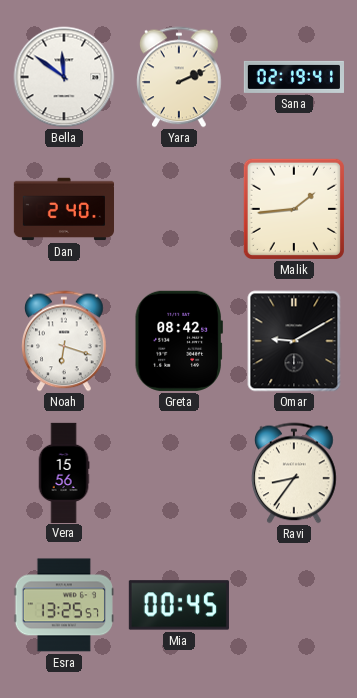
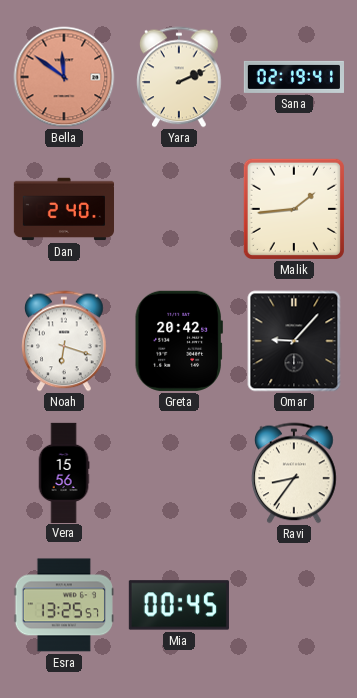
Bella dial: white -> salmon (64, 77)
Greta: 08:42 -> 20:42 (179, 341)
Omar: 9:10 -> 9:07 (294, 341)
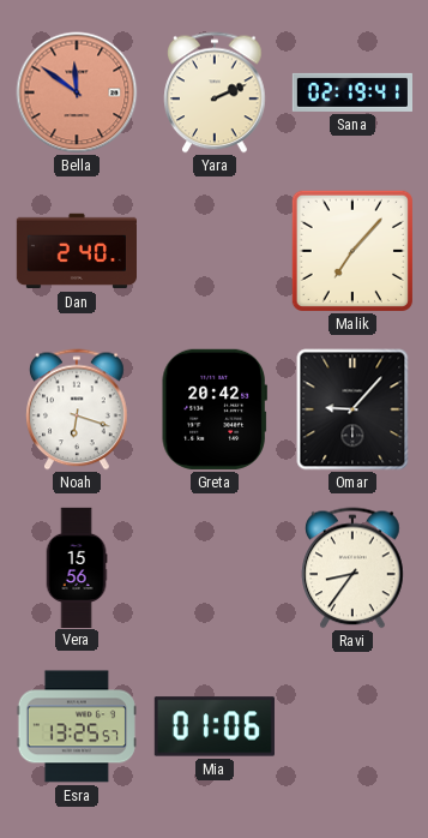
Malik: 1:44 -> 7:07 (352, 251)
Mia: 00:45 -> 01:06 (215, 726)
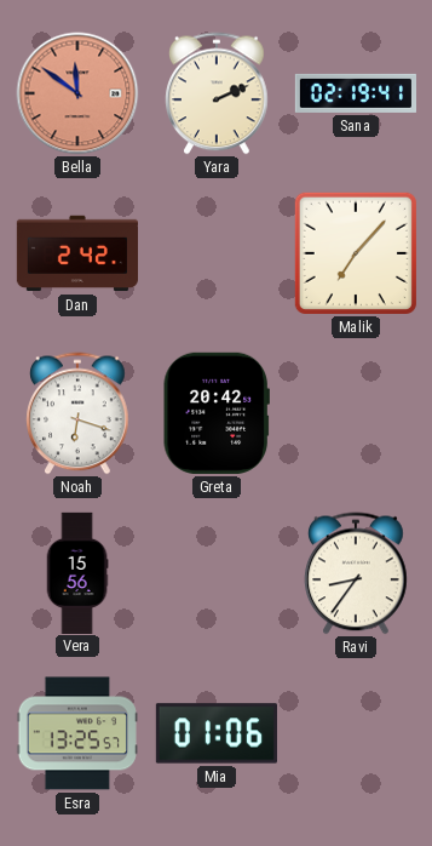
Dan: 2:40 -> 2:42 (76, 253)
Omar: 9:07 -> none (352, 409)
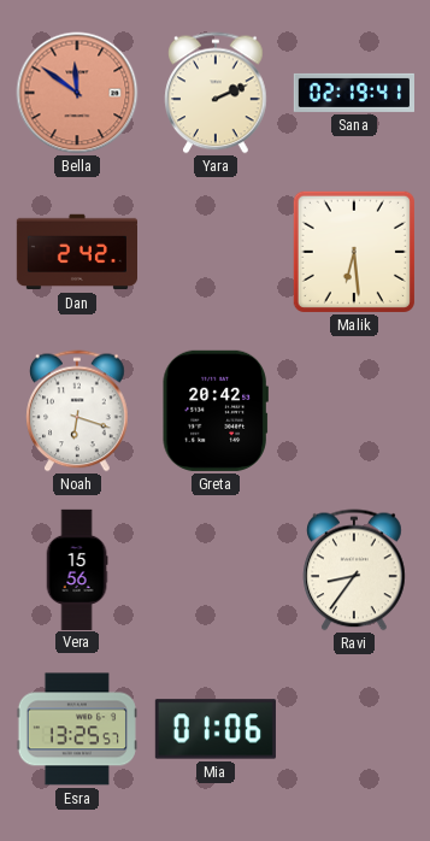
Malik: 7:07 -> 6:29 (354, 252)
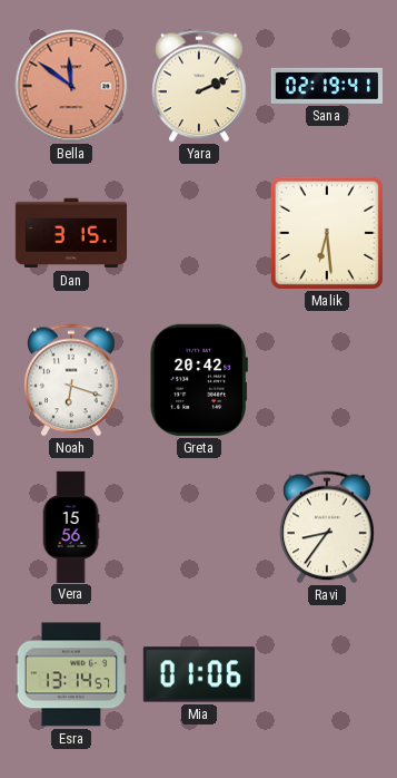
Dan: 2:42 -> 3:15 (70, 233)
Esra: 13:25 -> 13:14 (71, 674)
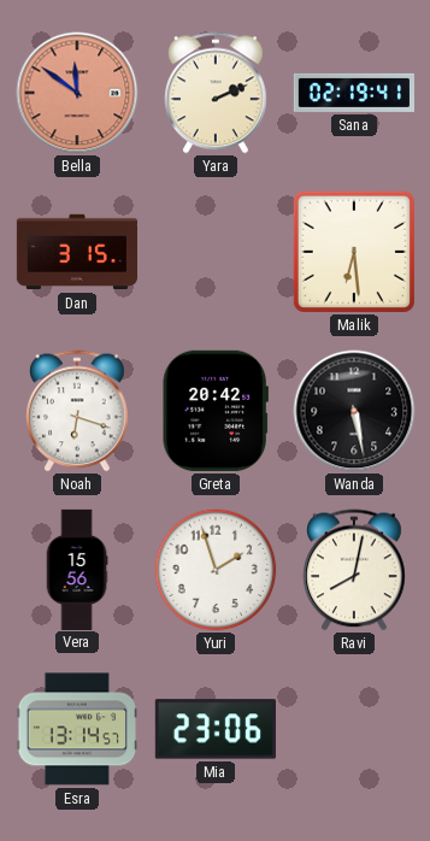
Wanda: none -> 5:28 (354, 411)
Yuri: none -> 1:57 (216, 570)
Ravi: 8:36 -> 8:02 (354, 570)
Mia: 01:06 -> 23:06 (216, 729)
